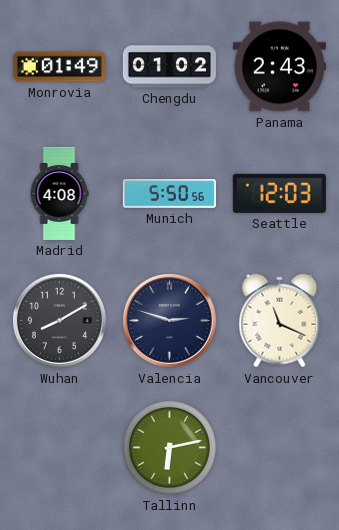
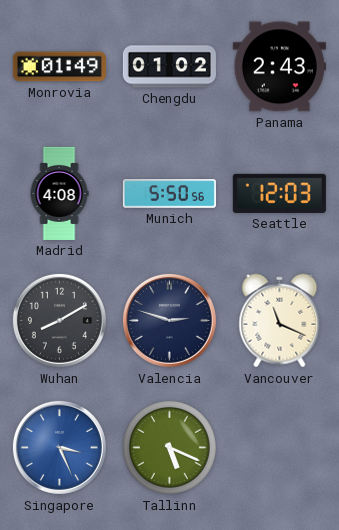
Singapore: none -> 3:26 (59, 447)
Tallinn: 6:13 -> 5:19 (169, 447)
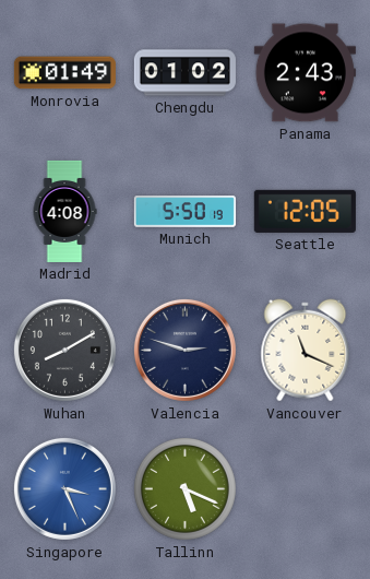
Munich: 5:50:56 -> 5:50:19 (184, 212)
Seattle: 12:03 -> 12:05 (305, 211)
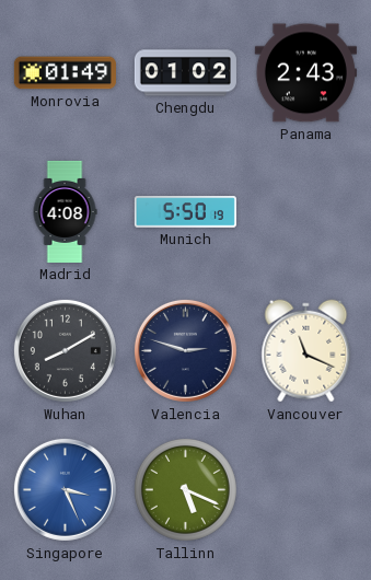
Seattle: 12:05 -> none (305, 211)
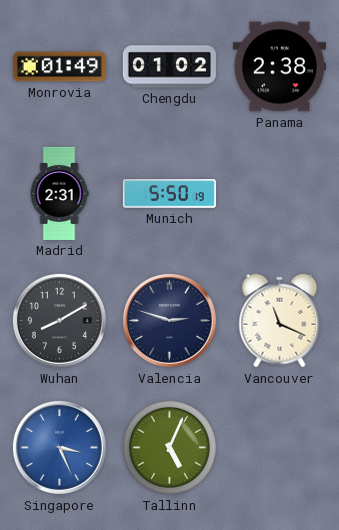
Panama: 2:43 -> 2:38 (279, 67)
Madrid: 4:08 -> 2:31 (59, 193)
Tallinn: 5:19 -> 5:04 (169, 447)
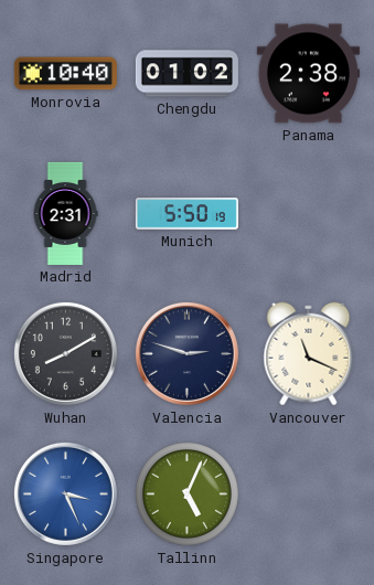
Monrovia: 01:49 -> 10:40 (65, 74)
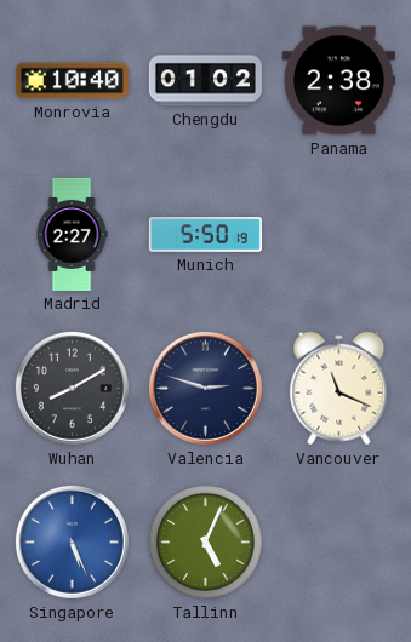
Madrid: 2:31 -> 2:27 (72, 234)
Singapore: 3:26 -> 5:26 (72, 541)
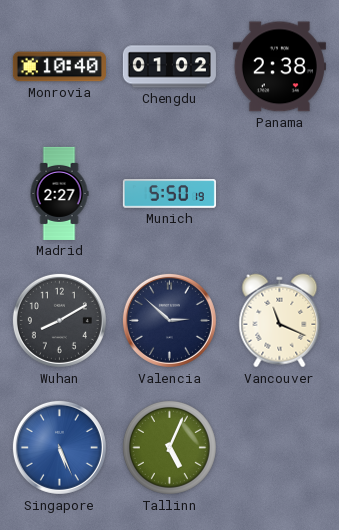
Valencia: 2:48 -> 2:52 (169, 320)
